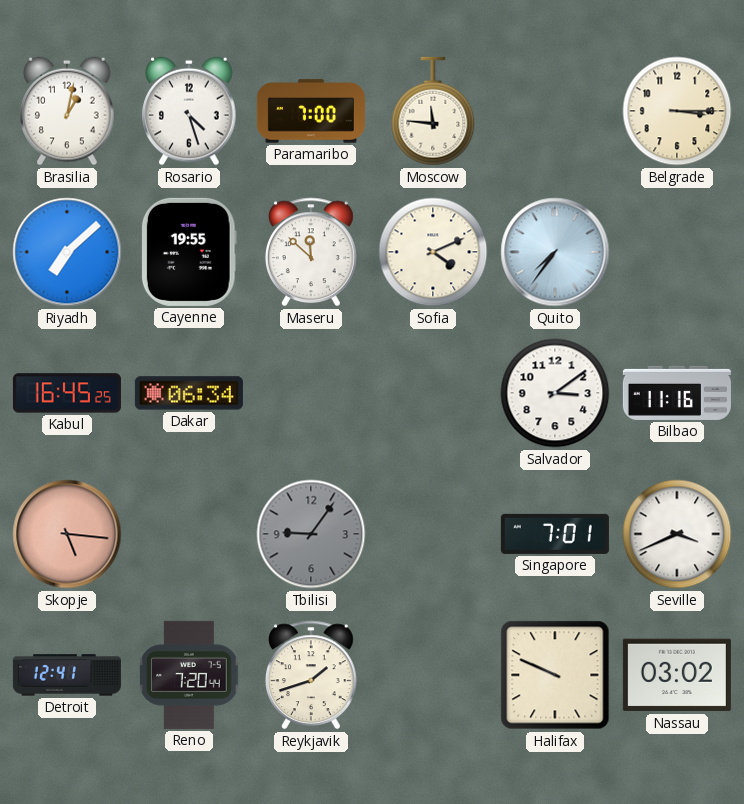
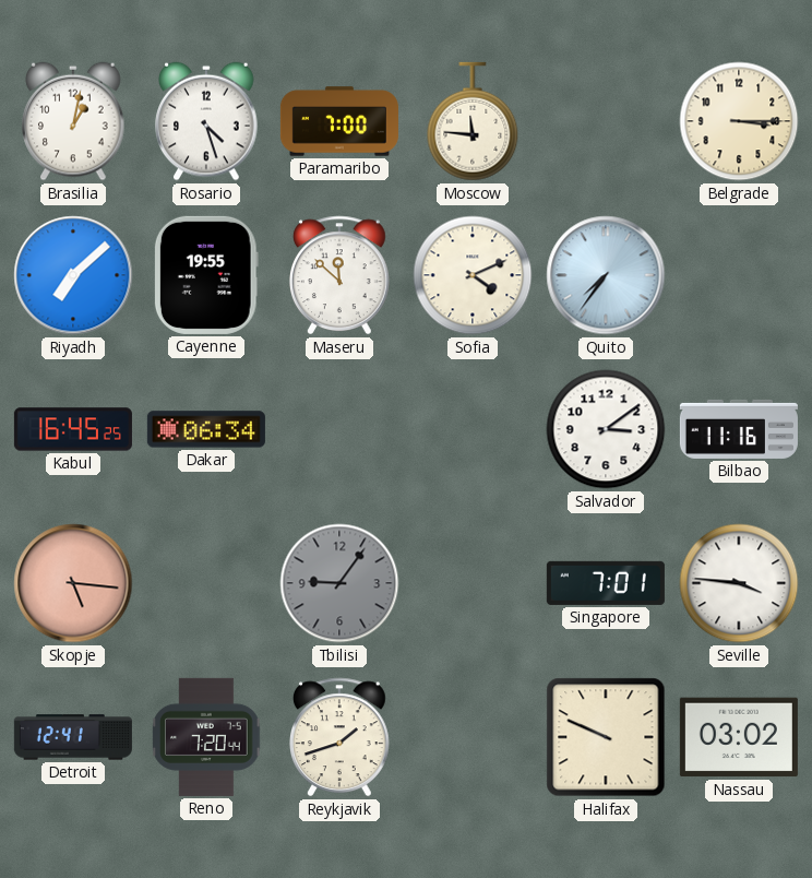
Seville: 3:41 -> 3:46 (739, 583)
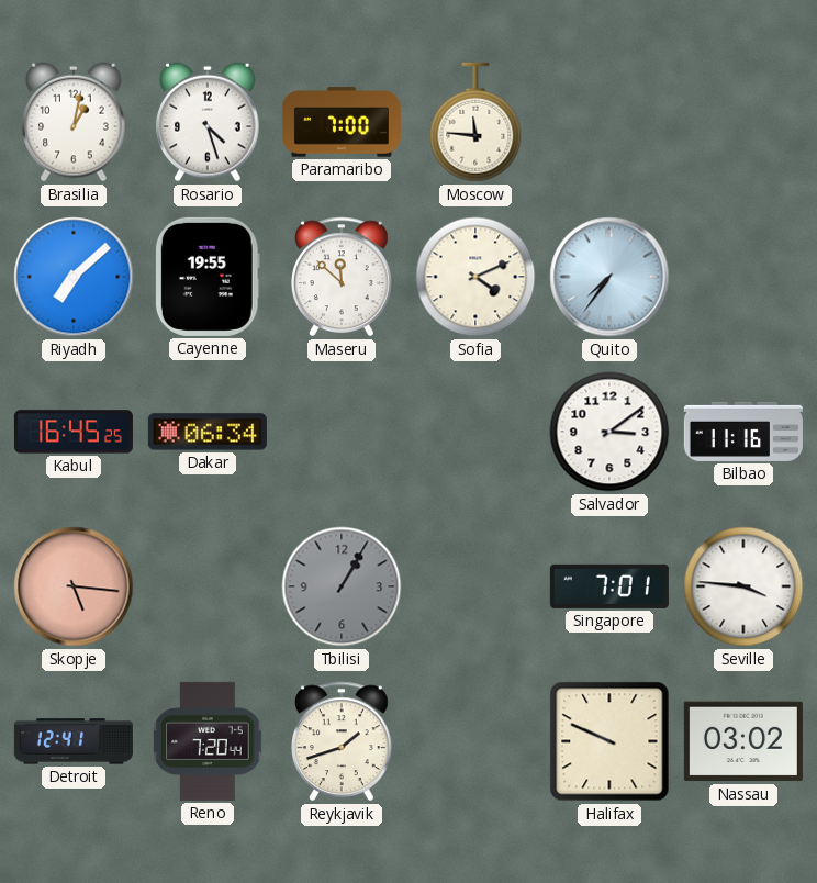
Belgrade: 3:15 -> none (739, 121)
Tbilisi: 9:06 -> 1:05 (342, 586)
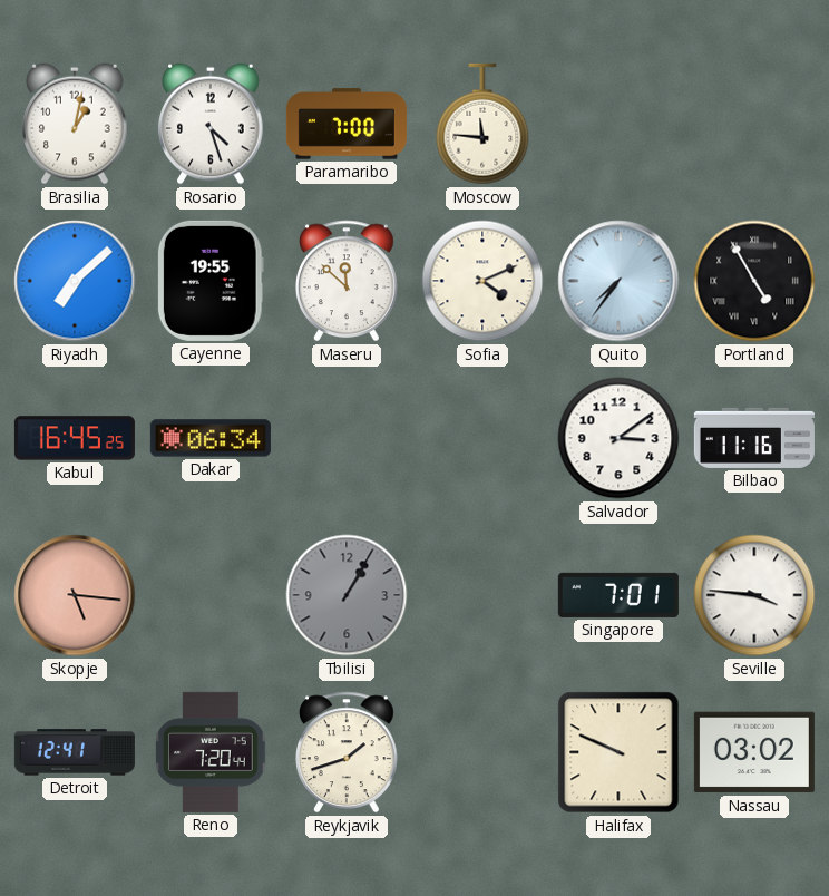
Portland: none -> 4:55 (754, 281)
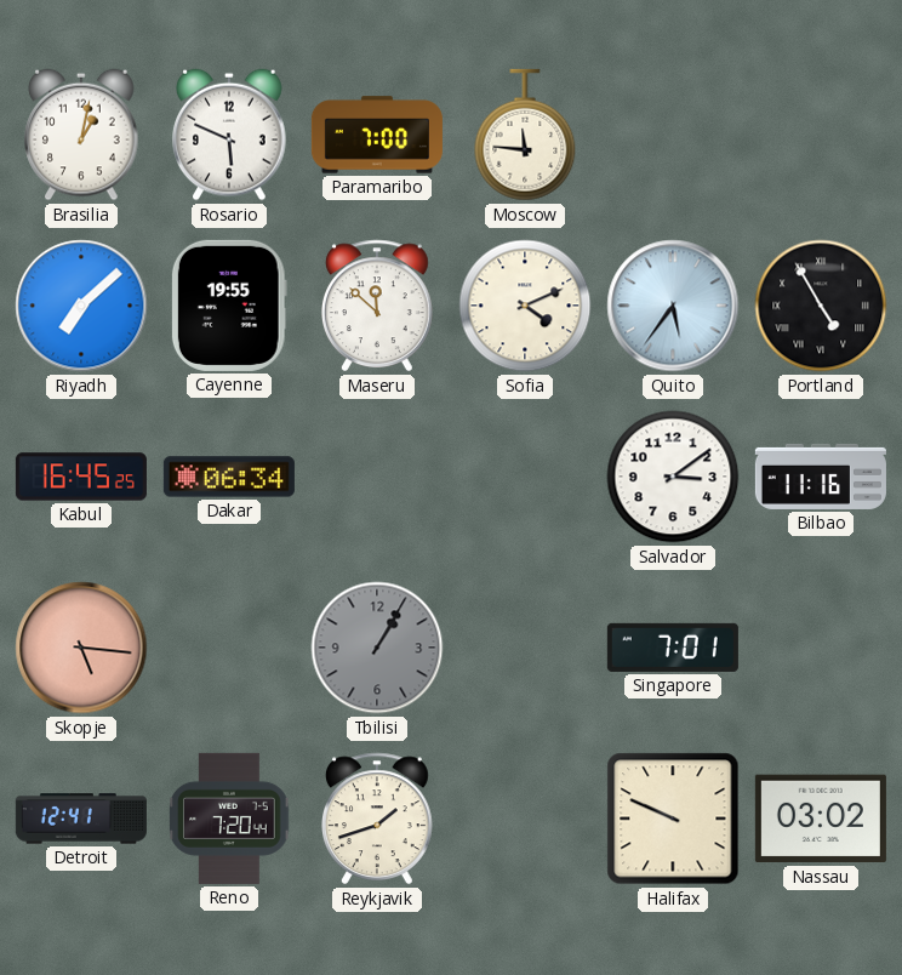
Rosario: 4:27 -> 5:49 (229, 135)
Quito: 7:36 -> 5:36 (673, 306)
Seville: 3:46 -> none (754, 595)
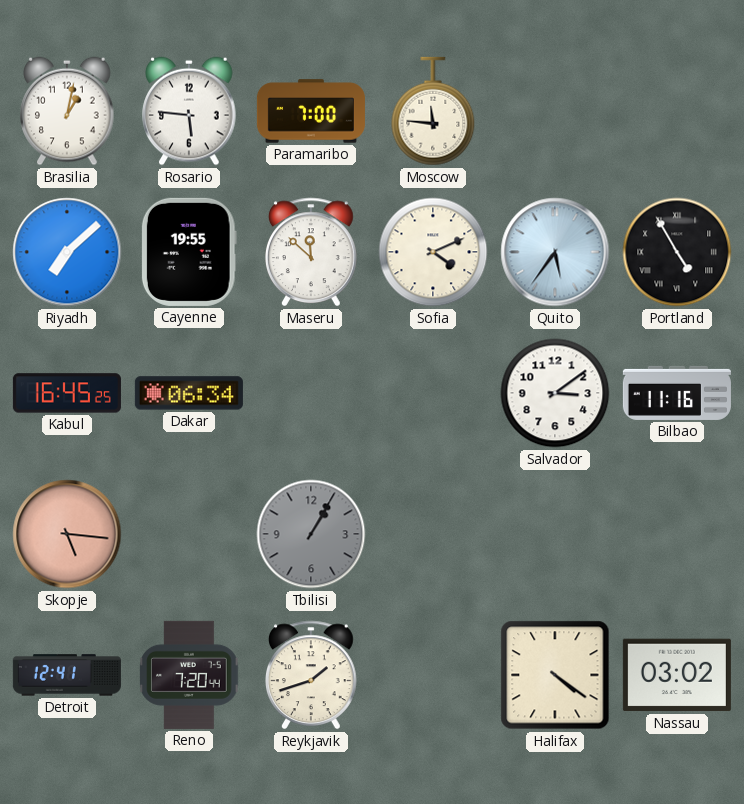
Rosario: 5:49 -> 5:46 (189, 111)
Singapore: 7:01 -> none (673, 648)
Halifax: 9:49 -> 4:21 (555, 675)
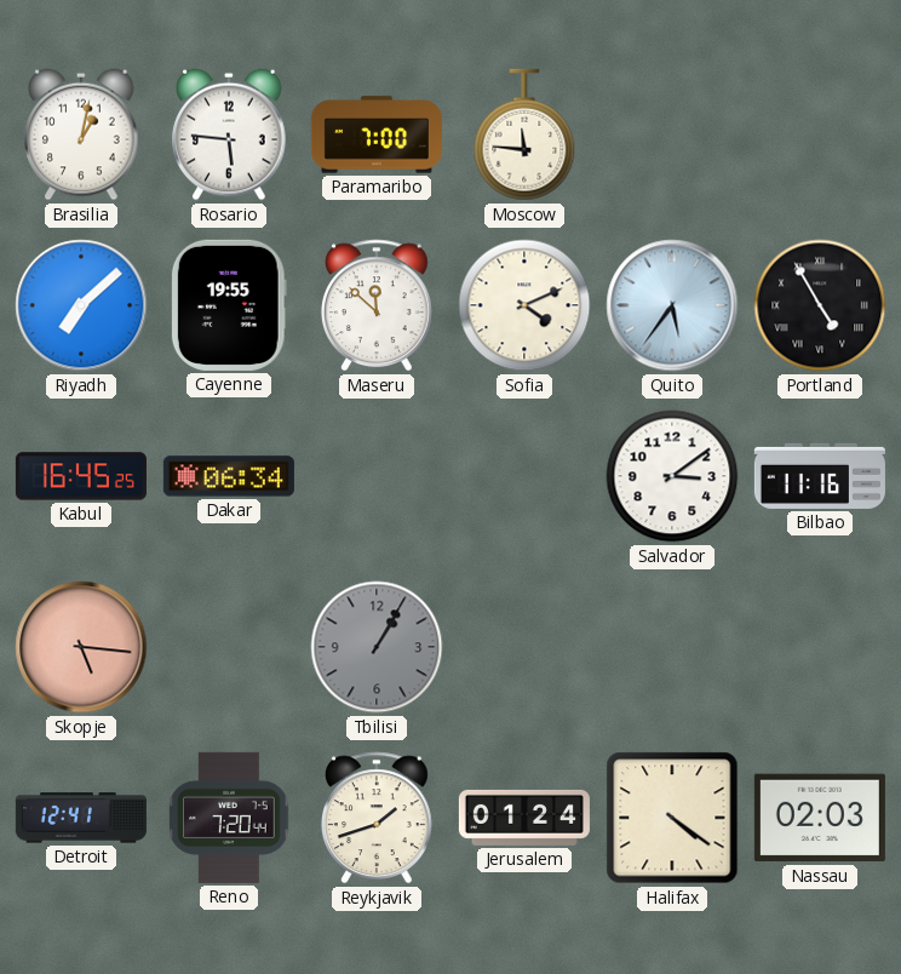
Jerusalem: none -> 01:24 (524, 818)
Nassau: 03:02 -> 02:03 (820, 818)
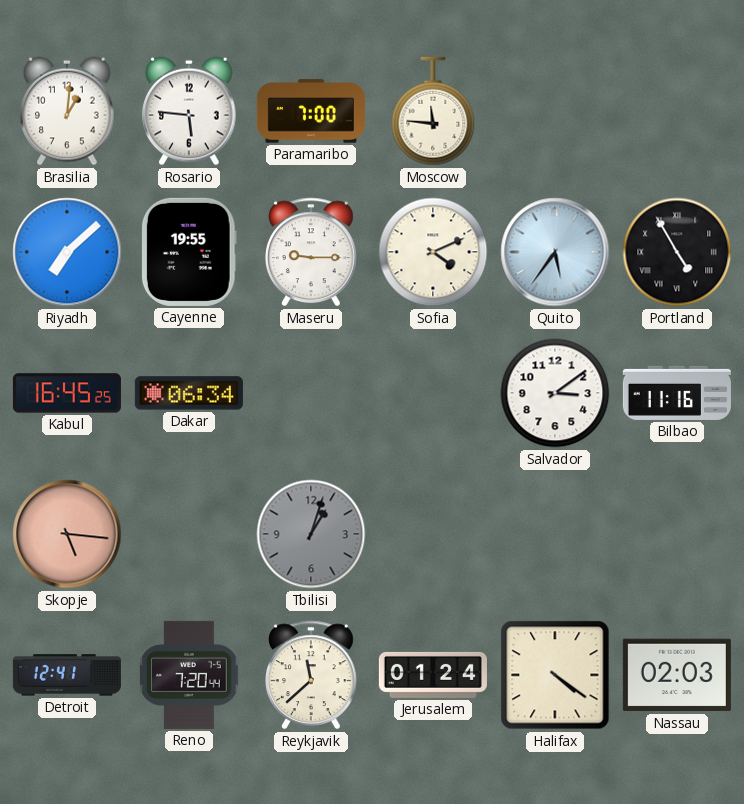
Brasilia: 1:02 -> 1:01 (67, 111)
Maseru: 11:52 -> 9:15 (312, 252)
Tbilisi: 1:05 -> 1:03 (311, 534)
Reykjavik: 1:42 -> 11:38 (312, 675)
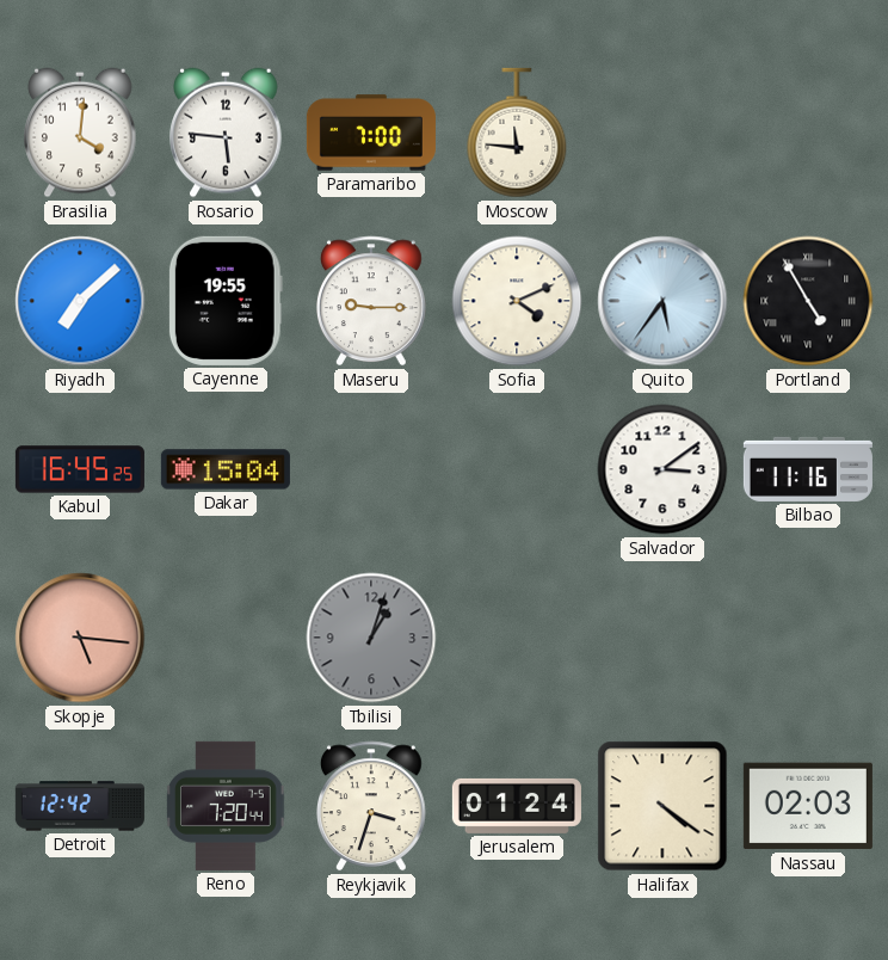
Brasilia: 1:01 -> 4:01 (80, 133)
Dakar: 06:34 -> 15:04 (226, 469)
Detroit: 12:41 -> 12:42 (80, 806)
Reykjavik: 11:38 -> 3:33 (372, 806)
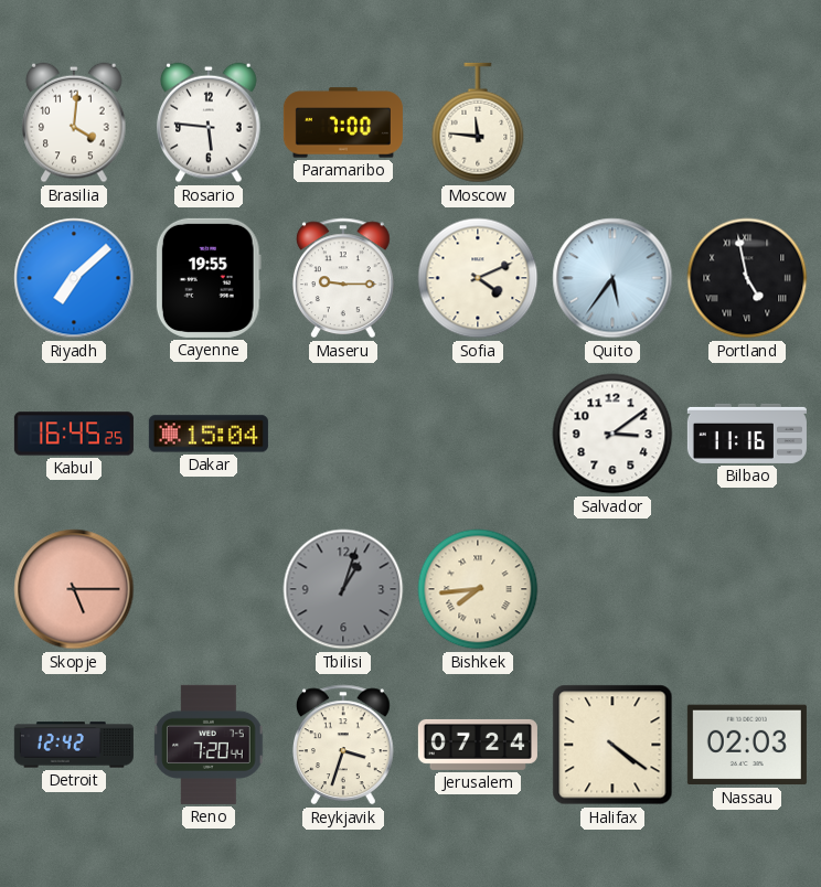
Portland: 4:55 -> 4:58 (747, 278)
Skopje: 5:16 -> 5:15 (74, 589)
Bishkek: none -> 7:44 (478, 589)
Jerusalem: 01:24 -> 07:24 (478, 745)
